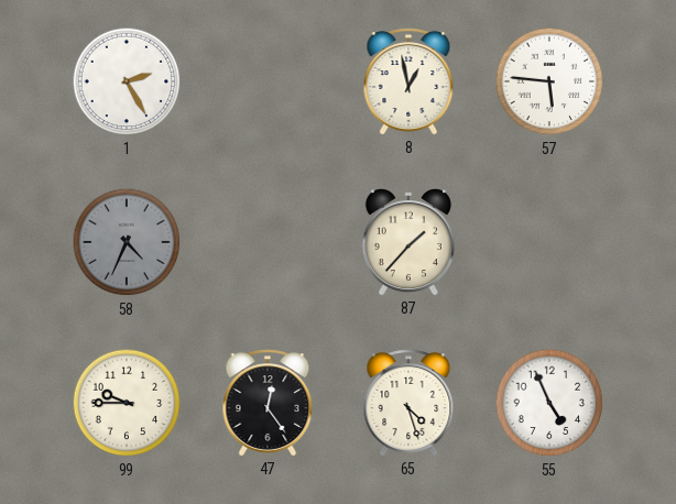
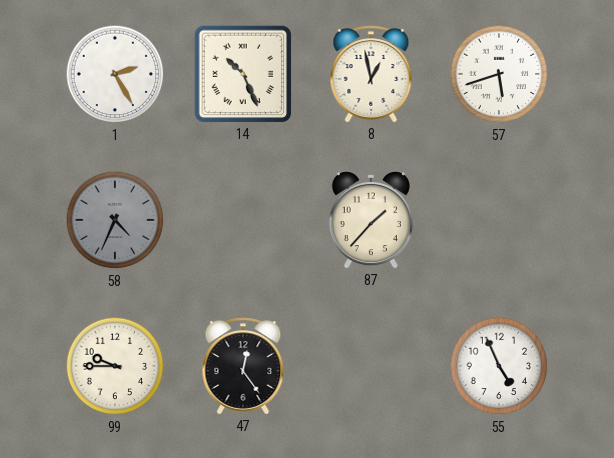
14: none -> 10:26 (243, 74)
57: 5:46 -> 5:42 (499, 74)
65: 4:27 -> none (408, 403)
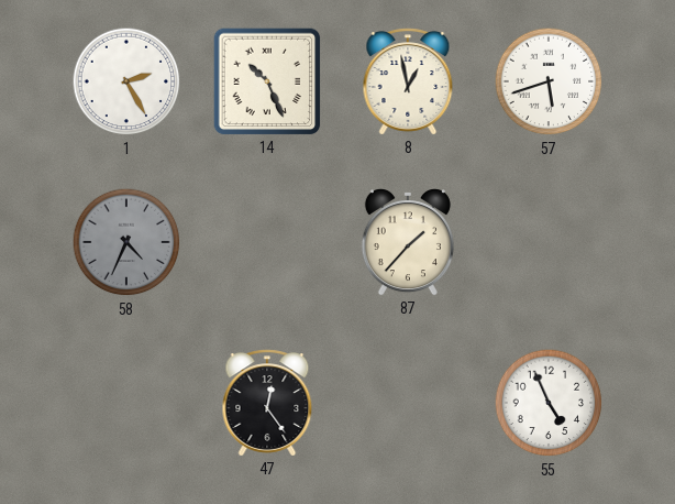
99: 9:45 -> none (115, 366)
